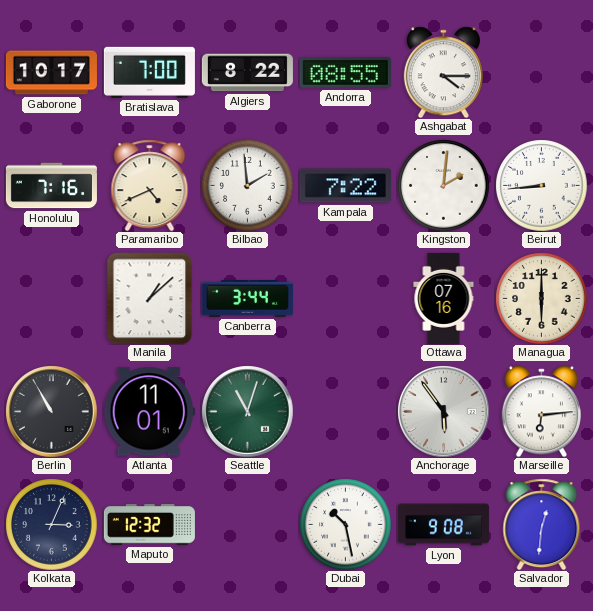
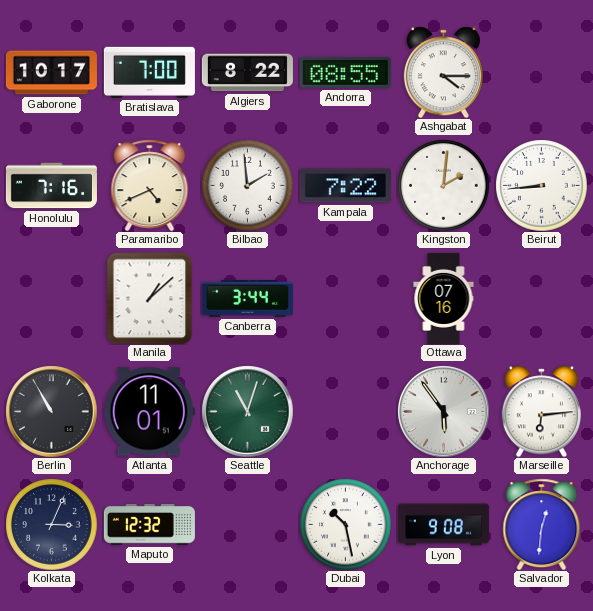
Managua: 6:00 -> none (541, 298)
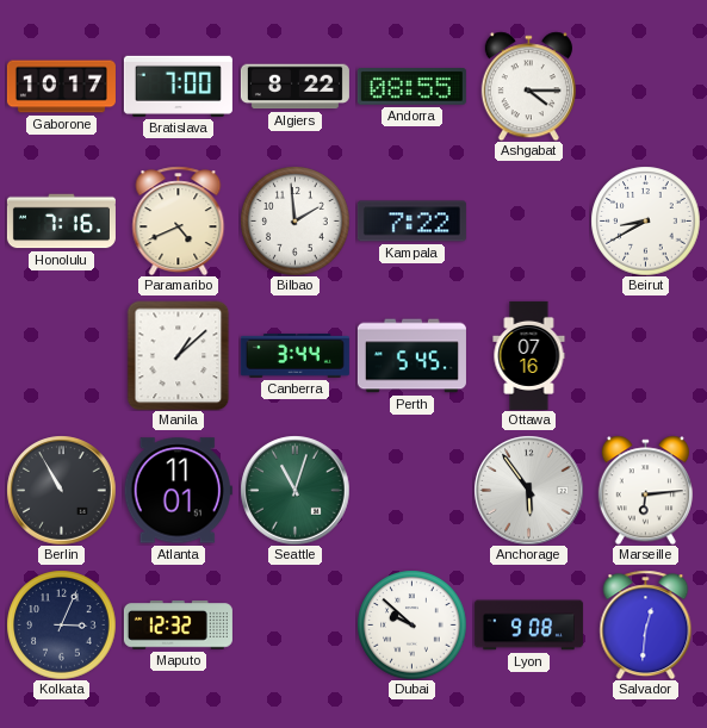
Kingston: 2:01 -> none (443, 185)
Beirut: 8:44 -> 8:40 (645, 220)
Perth: none -> 5:45 (411, 356)
Dubai: 10:28 -> 9:52 (411, 624)
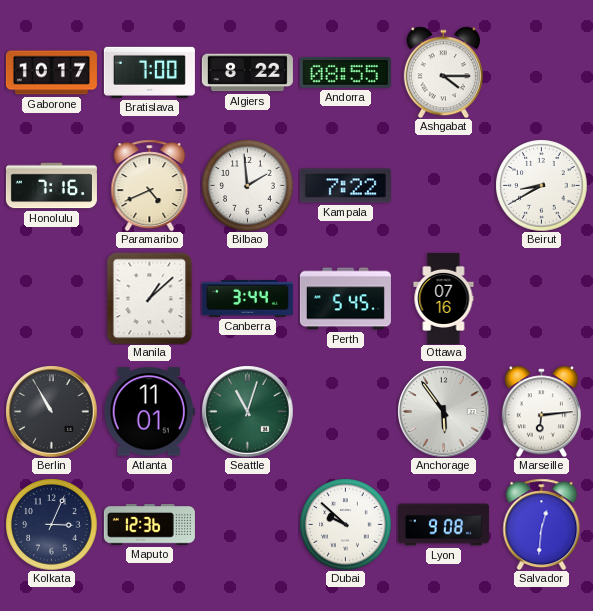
Maputo: 12:32 -> 12:36 (149, 525)
